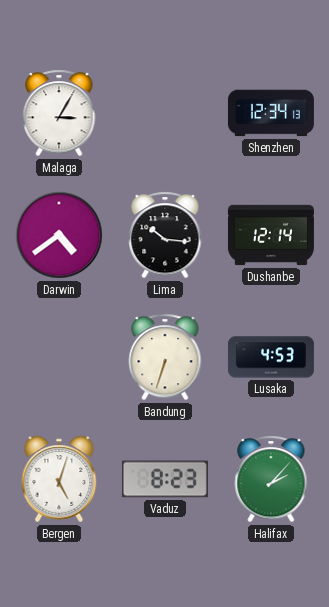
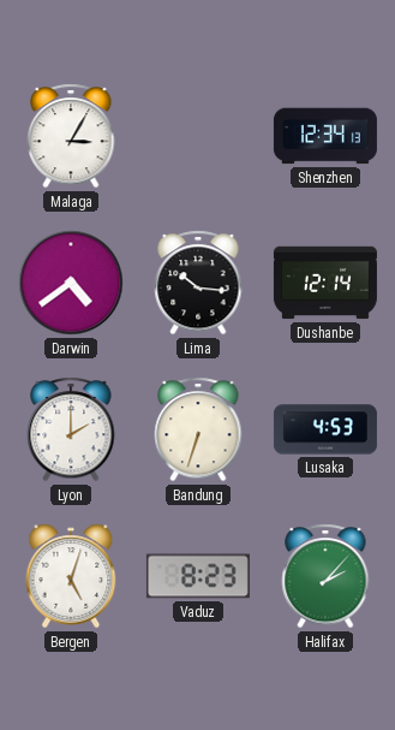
Lyon: none -> 2:00 (71, 429)
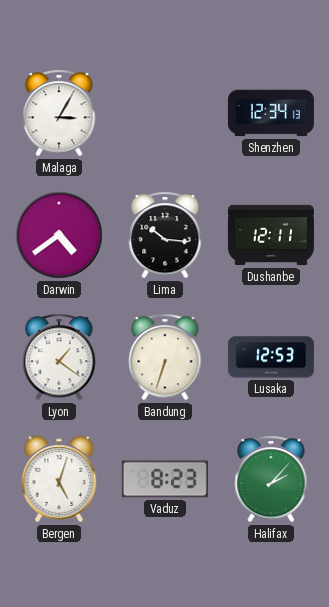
Dushanbe: 12:14 -> 12:11 (271, 235)
Lyon: 2:00 -> 1:21 (59, 357)
Lusaka: 4:53 -> 12:53 (271, 357)
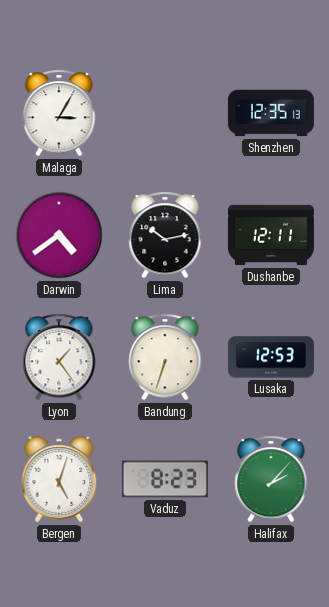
Shenzhen: 12:34 -> 12:35 (271, 113)
Lima: 10:16 -> 10:13 (165, 235)
Lyon: 1:21 -> 1:24 (59, 357)
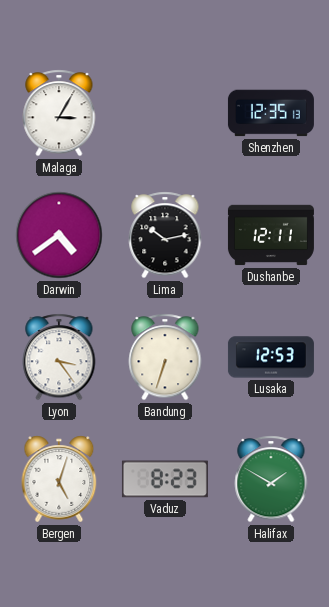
Lyon: 1:24 -> 3:24 (59, 357)
Halifax: 2:07 -> 1:50 (271, 479)
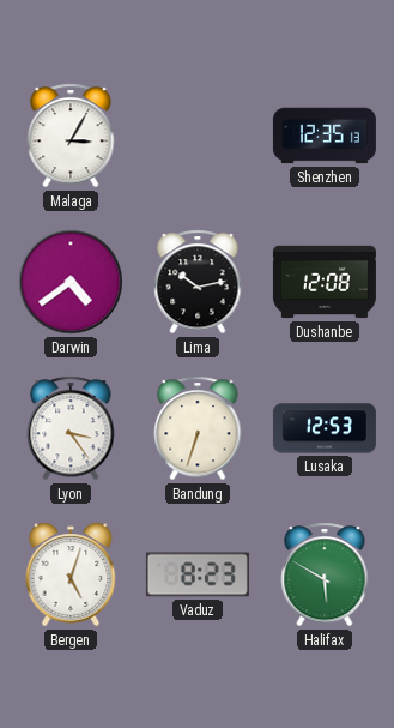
Dushanbe: 12:11 -> 12:08 (325, 282)
Halifax: 1:50 -> 5:50 (325, 574)
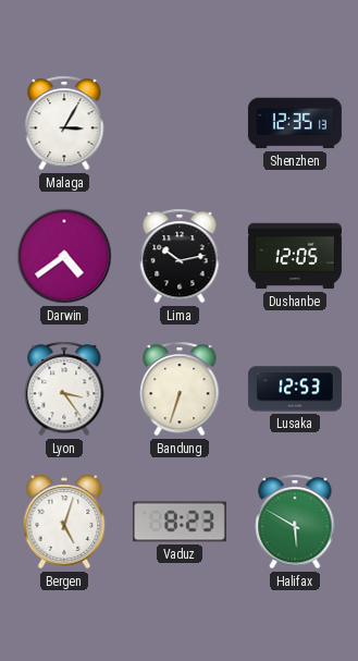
Dushanbe: 12:08 -> 12:05 (295, 256)
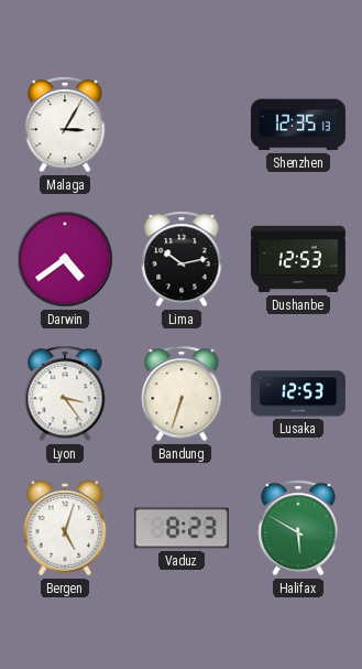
Dushanbe: 12:05 -> 12:53 (298, 259)
